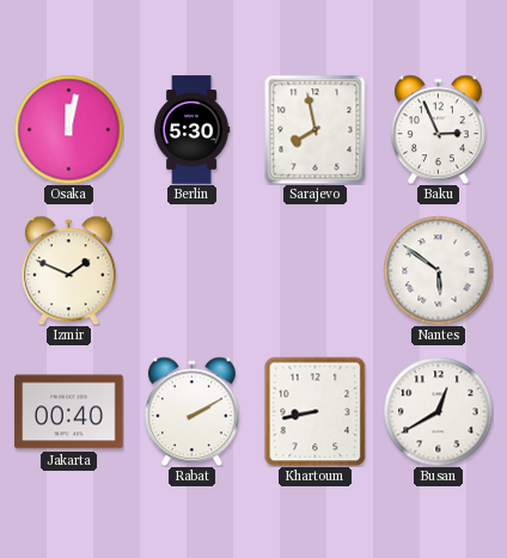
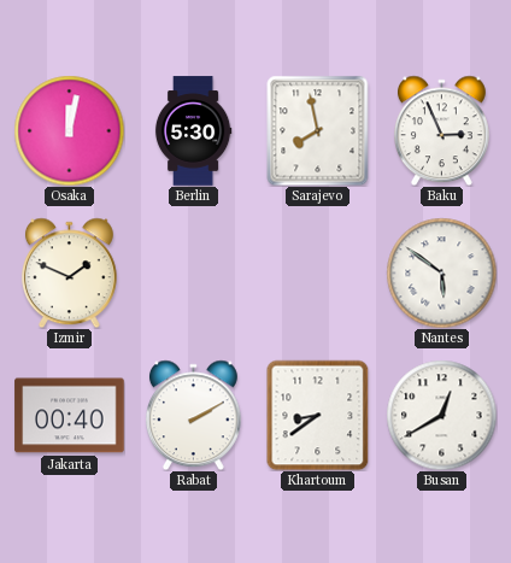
Khartoum: 8:43 -> 8:39 (318, 415)
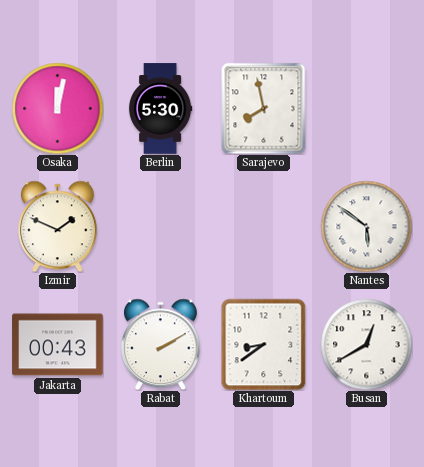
Baku: 2:56 -> none (441, 130)
Jakarta: 00:40 -> 00:43 (58, 345)
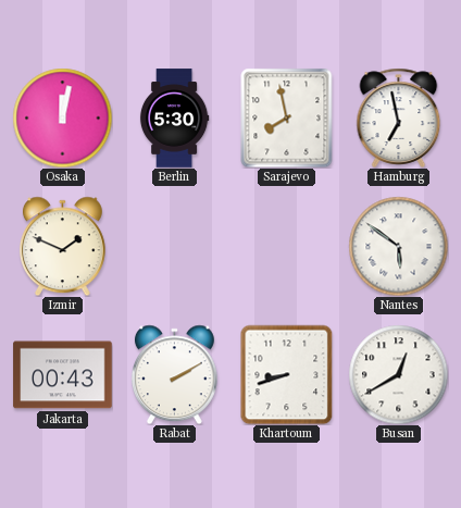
Hamburg: none -> 6:58 (399, 117)
Khartoum: 8:39 -> 8:42 (287, 374)
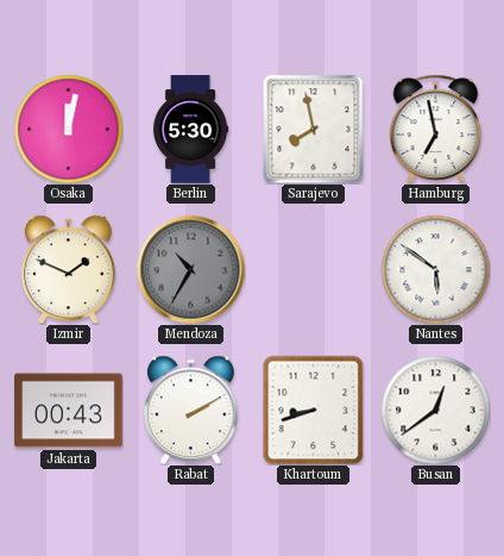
Mendoza: none -> 10:35 (190, 269)
Busan: 12:40 -> 12:39 (435, 410)
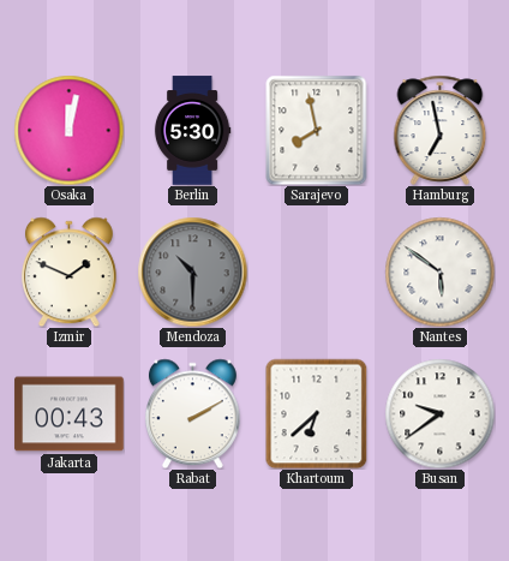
Mendoza: 10:35 -> 10:30 (192, 271)
Khartoum: 8:42 -> 6:38 (317, 413)
Busan: 12:39 -> 9:39 (439, 413)
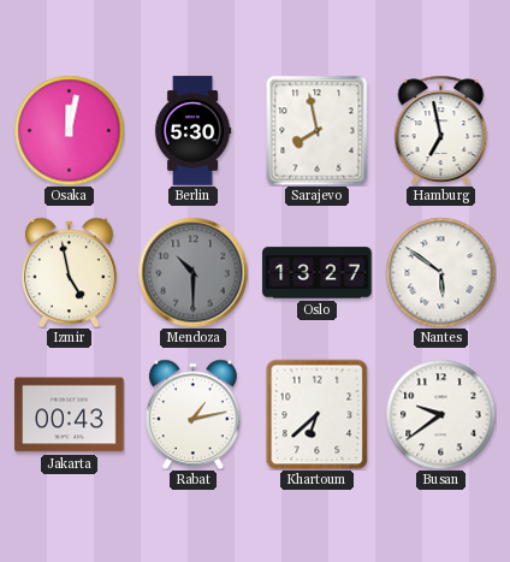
Izmir: 1:49 -> 4:58 (69, 272)
Oslo: none -> 13:27 (318, 273)
Rabat: 2:10 -> 1:13 (192, 414)
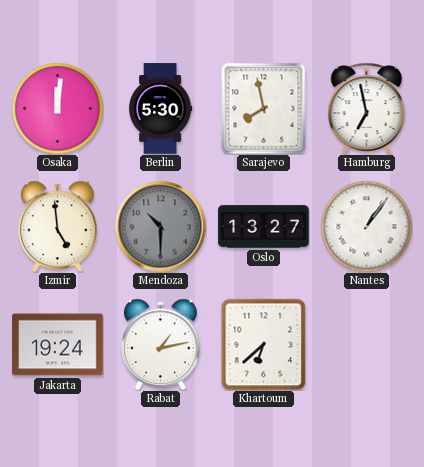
Osaka: 12:02 -> 12:01 (57, 108)
Izmir: 4:58 -> 4:59 (57, 226)
Nantes: 5:51 -> 1:06 (366, 226)
Jakarta: 00:43 -> 19:24 (58, 345)
Busan: 9:39 -> none (440, 414)
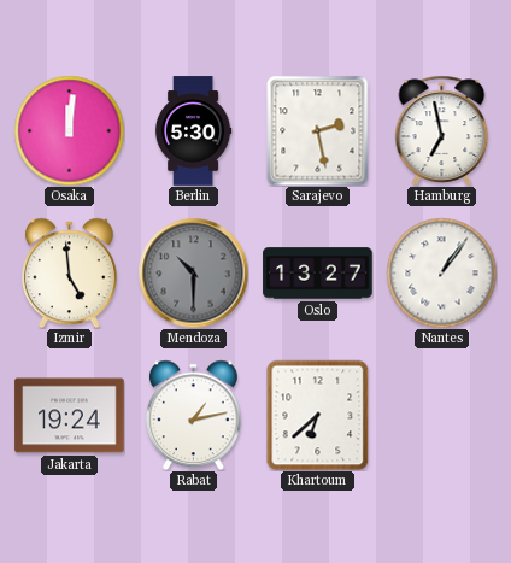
Sarajevo: 7:58 -> 2:28 (318, 130)
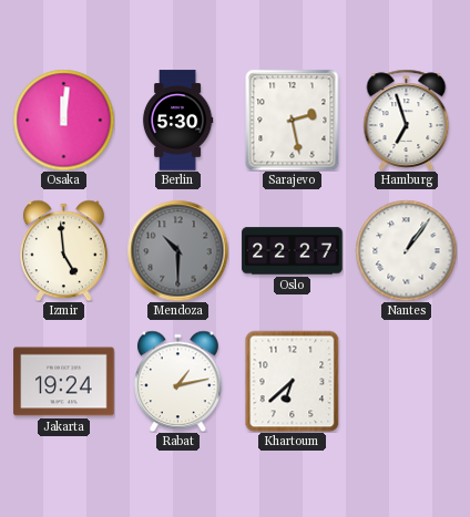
Hamburg: 6:58 -> 6:57 (407, 120)
Oslo: 13:27 -> 22:27 (293, 251)
